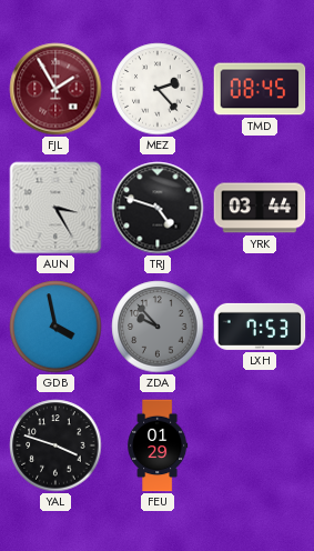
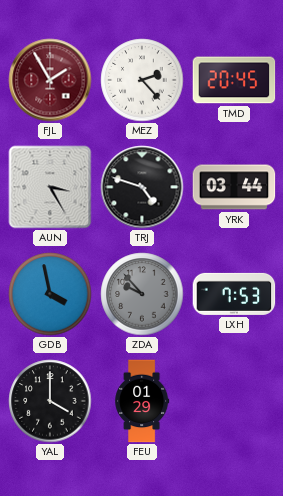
TMD: 08:45 -> 20:45 (234, 80)
YAL: 3:48 -> 4:00 (50, 401)
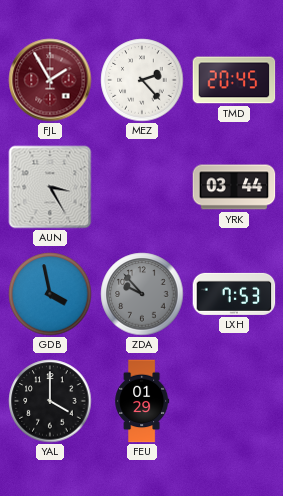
TRJ: 4:48 -> none (142, 187)
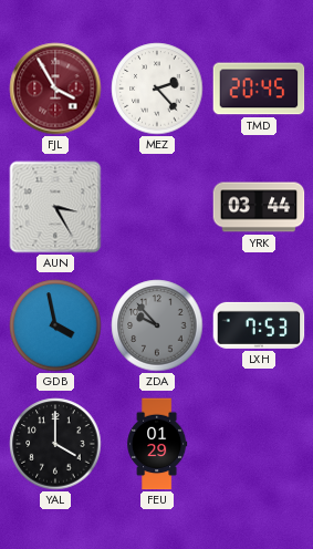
FJL: 1:55 -> 3:55 (55, 89)
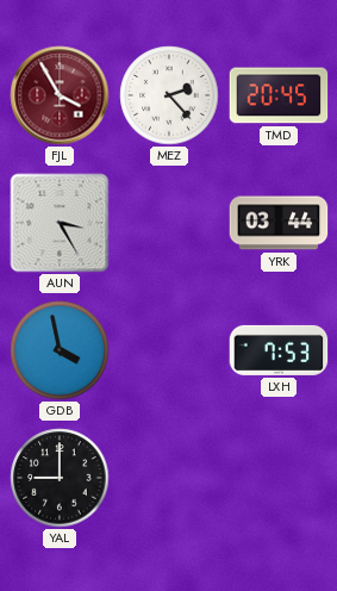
ZDA: 9:53 -> none (157, 325)
YAL: 4:00 -> 9:00 (60, 478)
FEU: 01:29 -> none (157, 444)
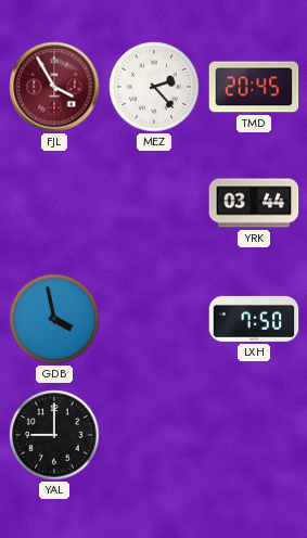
AUN: 3:25 -> none (60, 223)
LXH: 7:53 -> 7:50 (254, 319)
